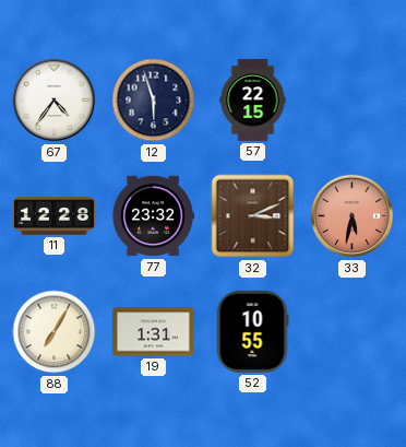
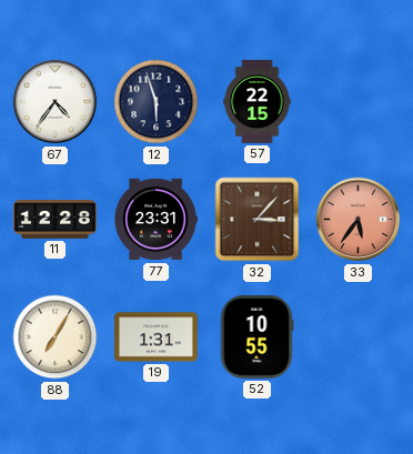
77: 23:32 -> 23:31 (155, 220)
32: 3:11 -> 3:07 (258, 220)
33: 5:32 -> 5:36 (359, 220)
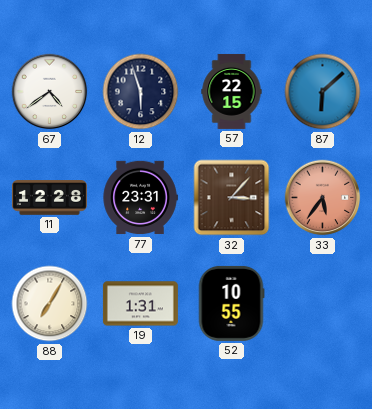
67: 4:36 -> 4:39 (50, 92)
87: none -> 6:08 (323, 92)
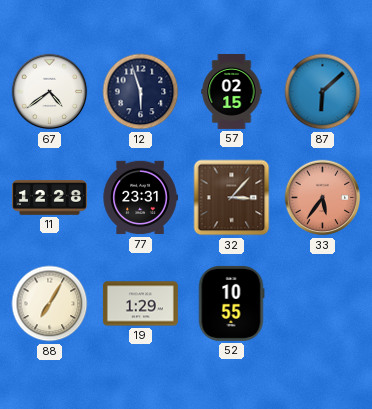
57: 22:15 -> 02:15 (232, 91)
19: 1:31 -> 1:29 (140, 304)
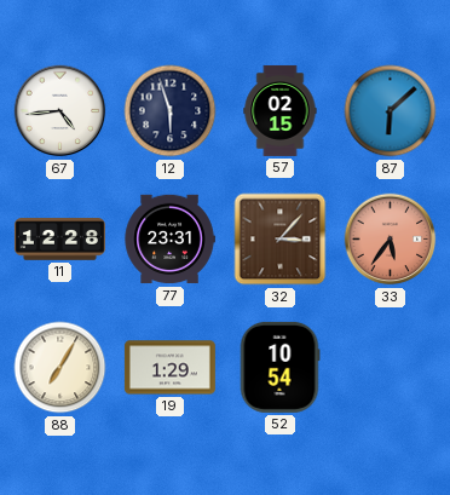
67: 4:39 -> 4:44 (60, 111)
52: 10:55 -> 10:54 (279, 367)
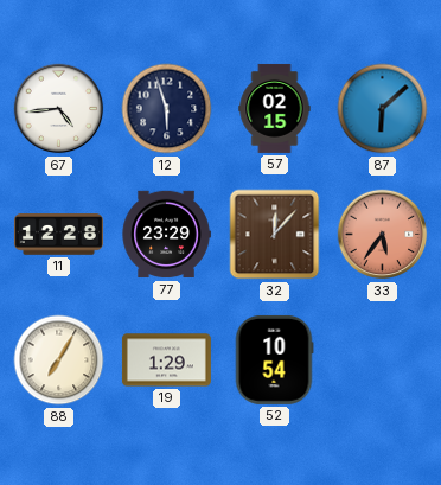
77: 23:31 -> 23:29 (166, 235)
32: 3:07 -> 12:07 (275, 235)
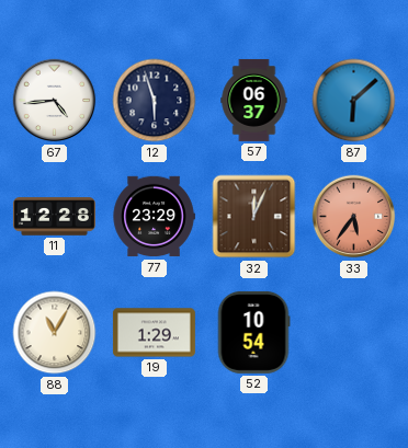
57: 02:15 -> 06:37 (254, 100)
32: 12:07 -> 12:04 (254, 217)
88: 7:05 -> 11:05 (55, 333)
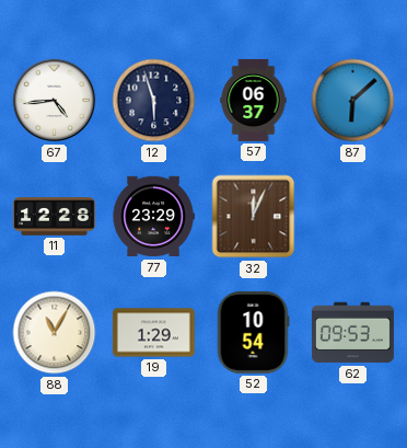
33: 5:36 -> none (354, 217)
62: none -> 09:53 (352, 333)
